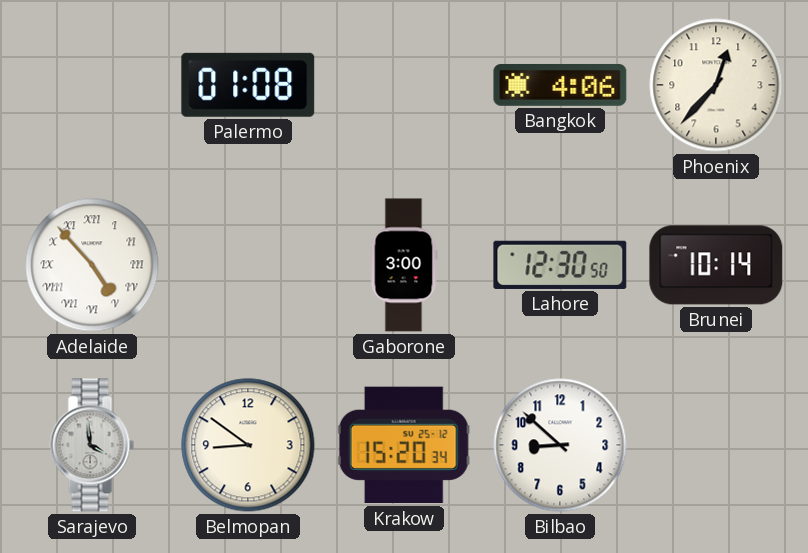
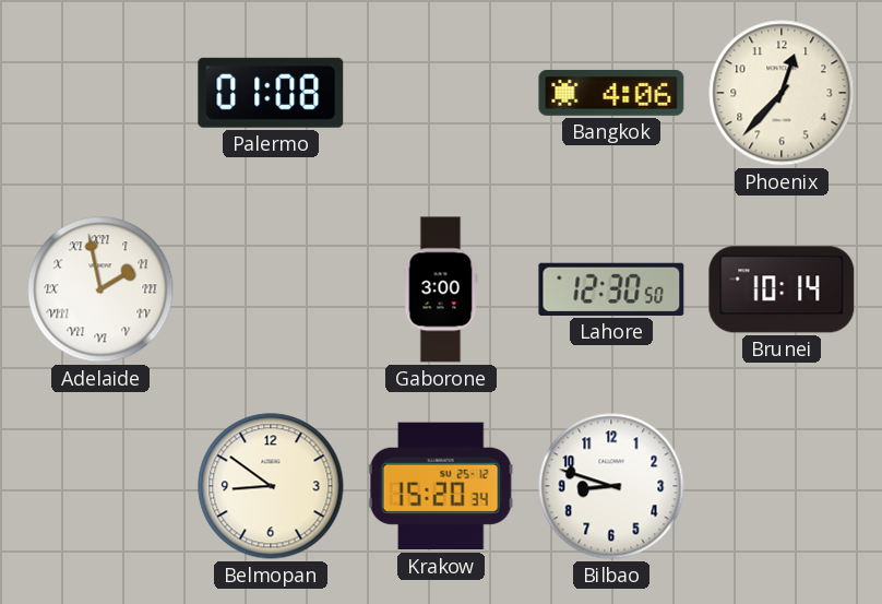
Adelaide: 4:53 -> 1:58 (100, 289)
Sarajevo: 3:59 -> none (92, 445)
Bilbao: 8:52 -> 8:48 (611, 486)
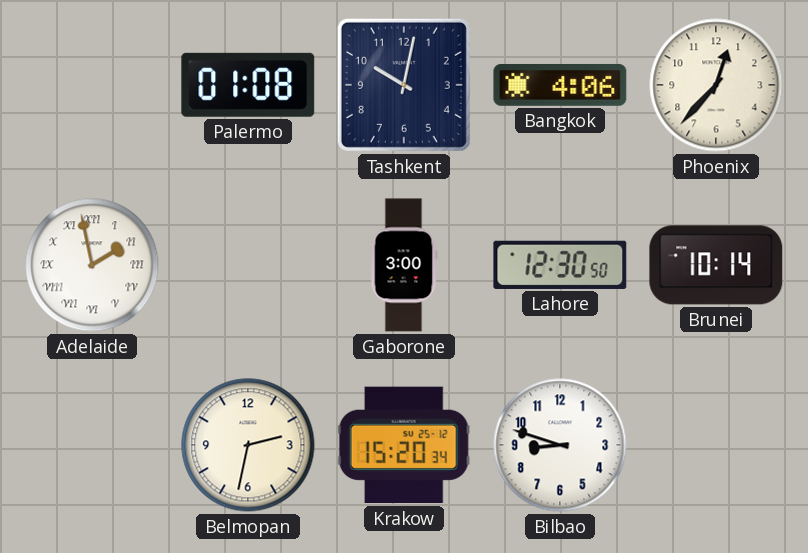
Tashkent: none -> 10:02 (404, 85)
Belmopan: 8:51 -> 2:32 (248, 445)
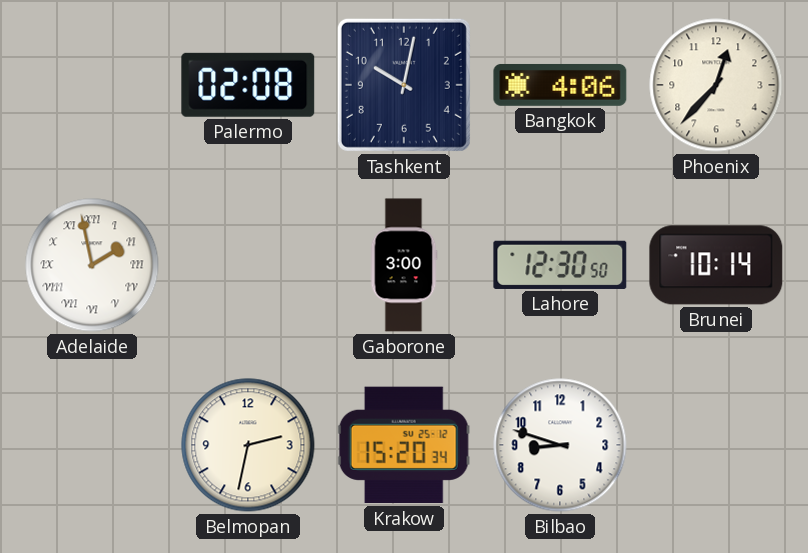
Palermo: 01:08 -> 02:08 (248, 85)
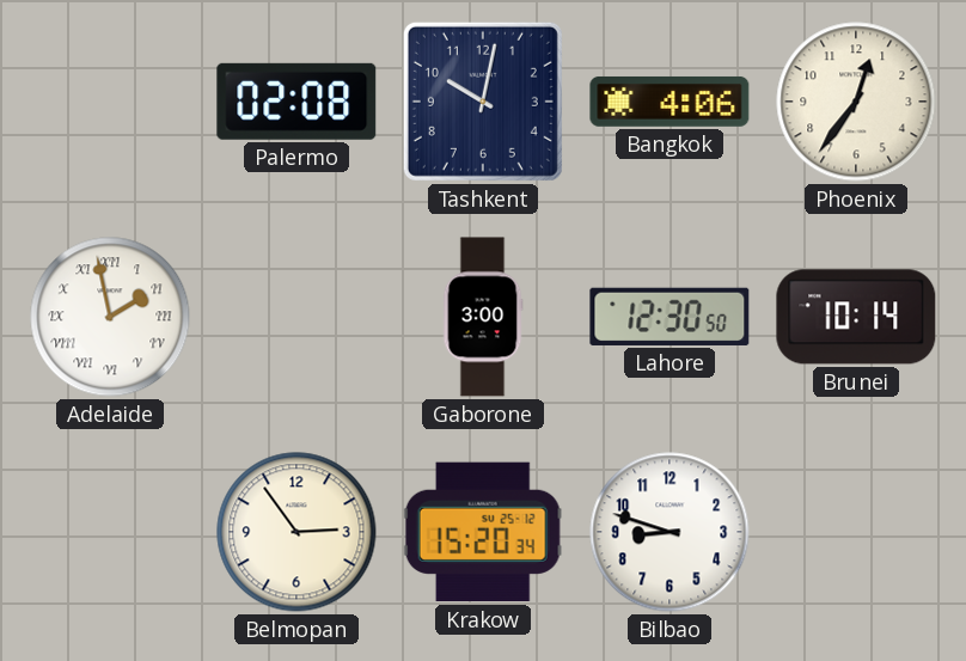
Phoenix: 12:37 -> 12:36 (856, 102)
Belmopan: 2:32 -> 2:54 (296, 532)
